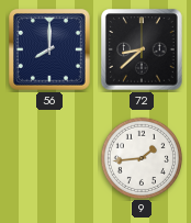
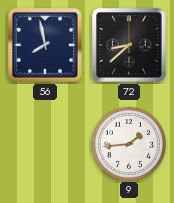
56: 8:00 -> 7:58 (45, 45)
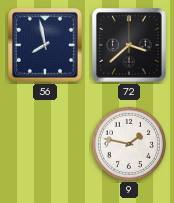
72: 8:38 -> 3:38 (129, 45)
9: 1:44 -> 1:47 (128, 143)
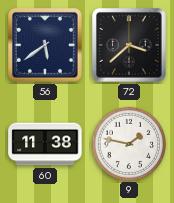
56: 7:58 -> 5:39 (45, 45)
60: none -> 11:38 (45, 144)
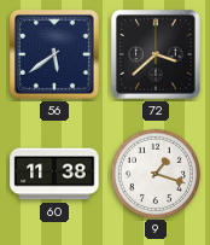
9: 1:47 -> 1:18 (154, 173)
